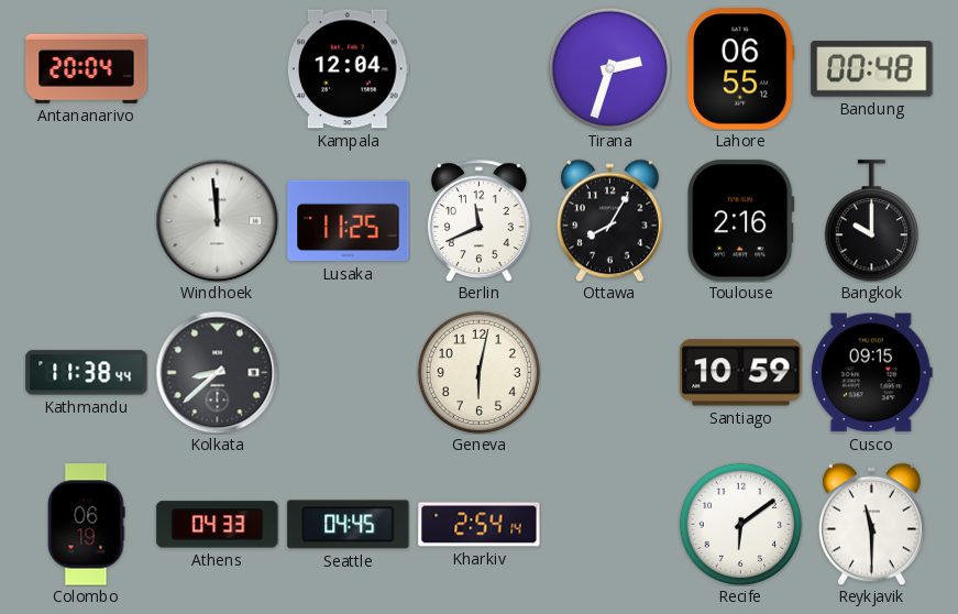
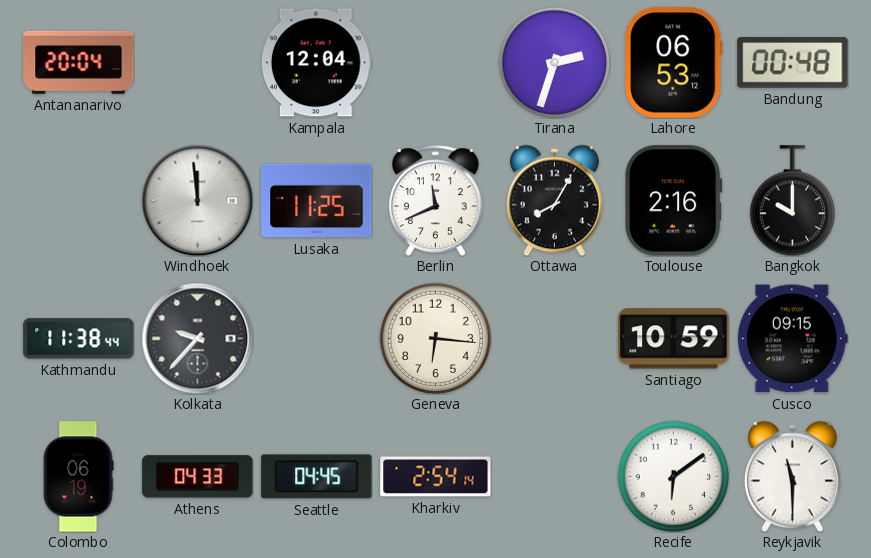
Lahore: 06:55 -> 06:53 (674, 63)
Kolkata: 8:38 -> 9:37 (197, 338)
Geneva: 6:02 -> 6:16 (435, 338)
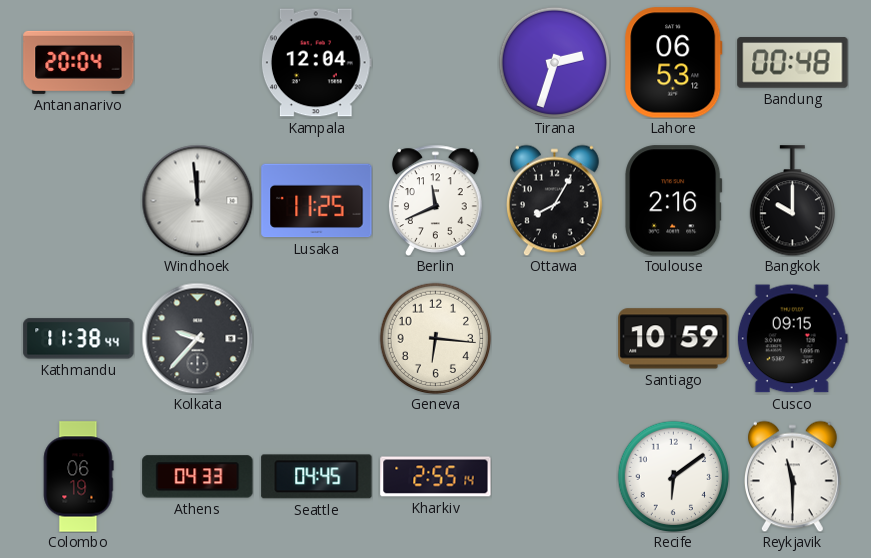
Kharkiv: 2:54 -> 2:55 (436, 477)
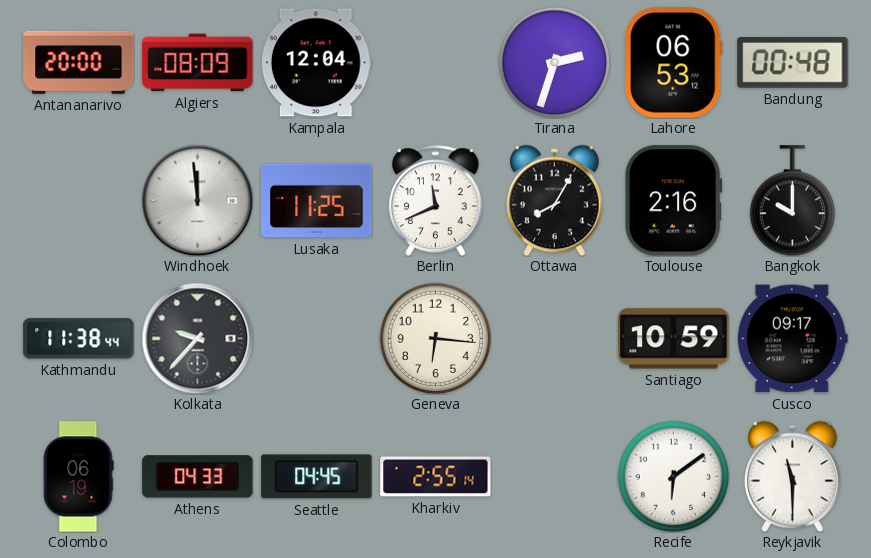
Antananarivo: 20:04 -> 20:00 (79, 62)
Algiers: none -> 08:09 (198, 63)
Cusco: 09:15 -> 09:17 (792, 339)
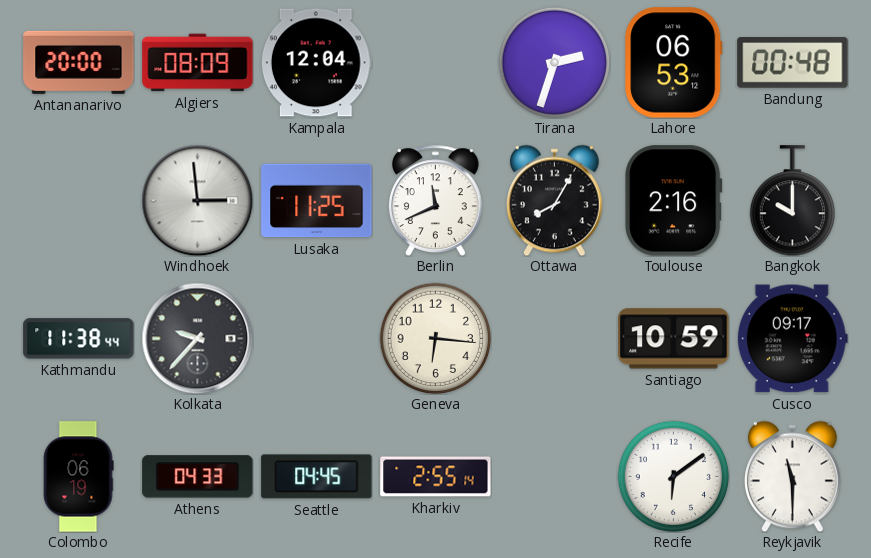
Windhoek: 11:59 -> 2:59 (197, 200)
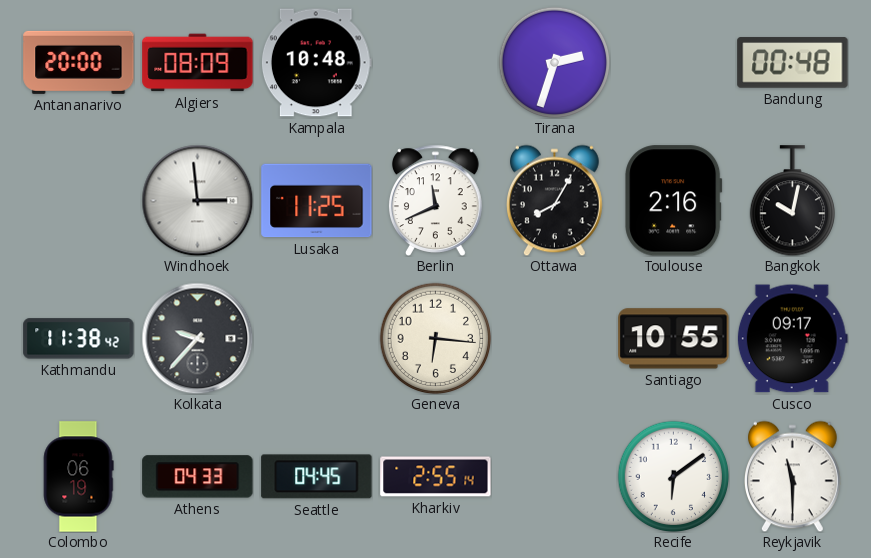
Kampala: 12:04 -> 10:48 (316, 63)
Lahore: 06:53 -> none (674, 63)
Bangkok: 10:00 -> 10:02 (792, 201)
Kathmandu: 11:38:44 -> 11:38:42 (79, 339)
Santiago: 10:59 -> 10:55 (674, 339)
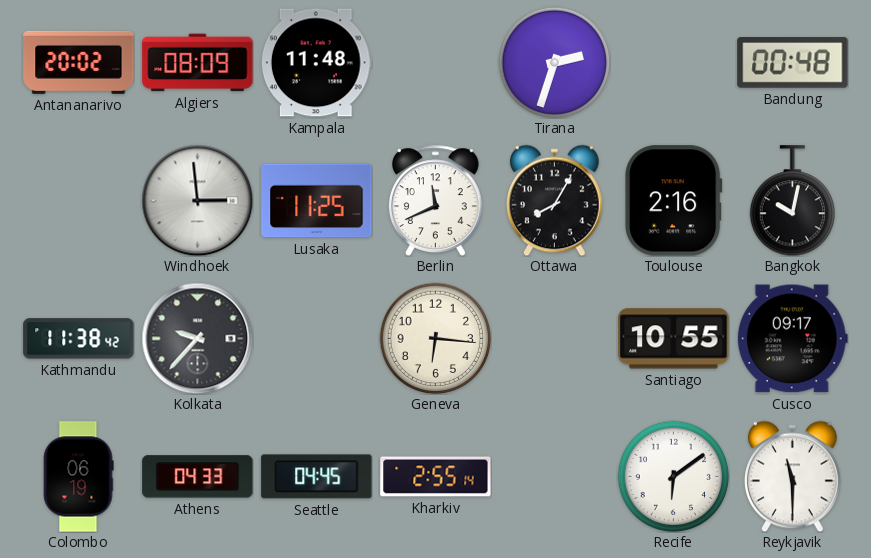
Antananarivo: 20:00 -> 20:02 (79, 62)
Kampala: 10:48 -> 11:48 (316, 63)
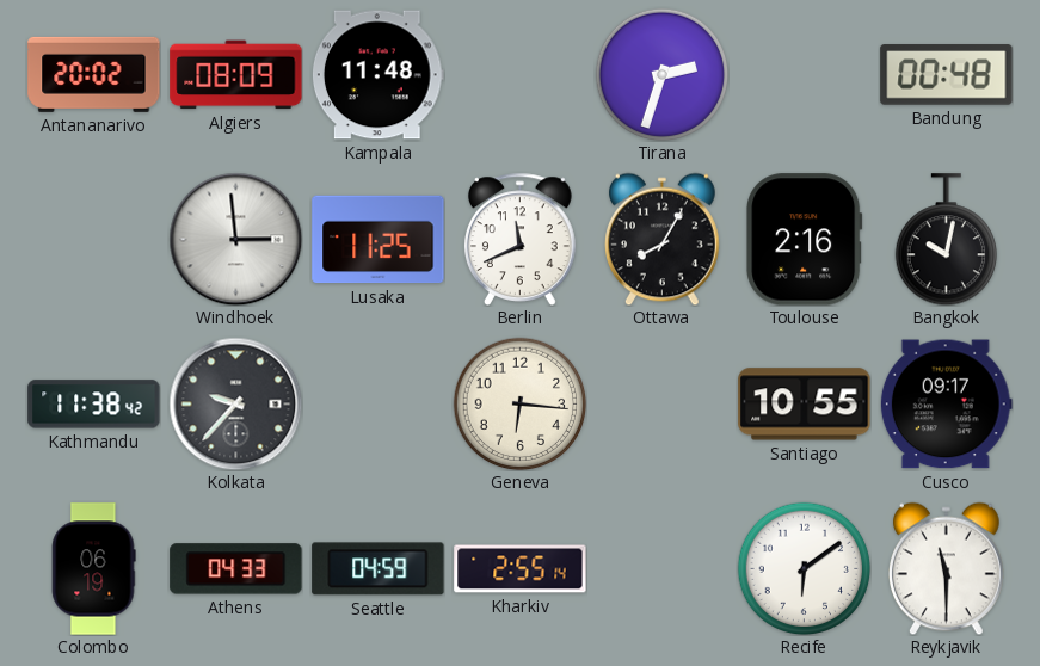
Seattle: 04:45 -> 04:59 (379, 569)
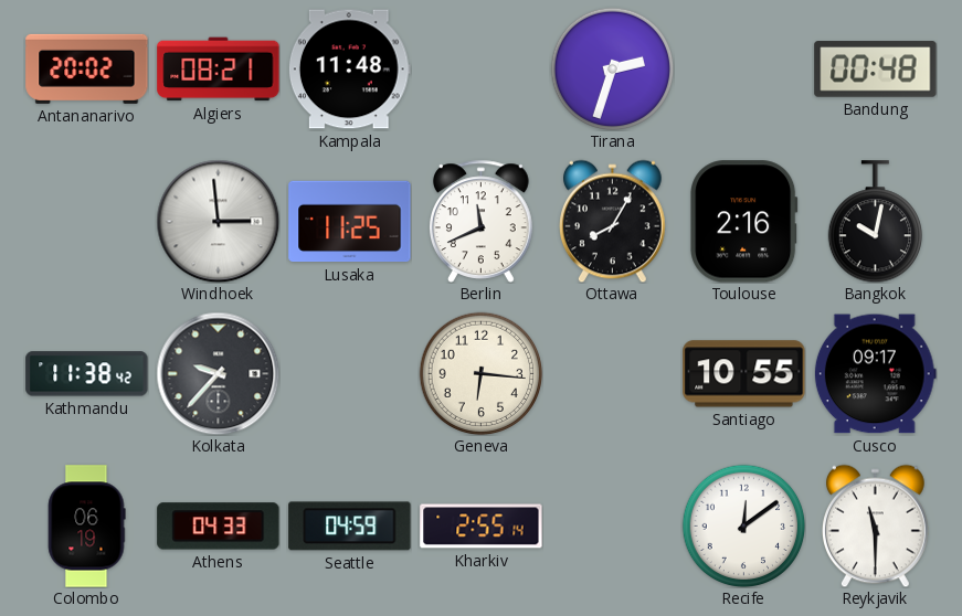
Algiers: 08:09 -> 08:21 (219, 70)
Recife: 6:09 -> 12:09 (743, 525)
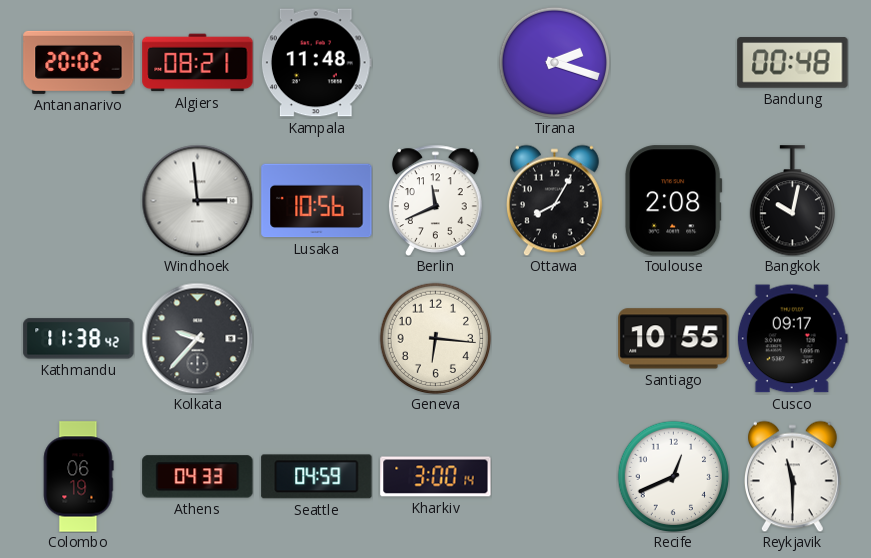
Tirana: 2:33 -> 2:18 (554, 62)
Lusaka: 11:25 -> 10:56 (317, 201)
Toulouse: 2:16 -> 2:08 (674, 201)
Kharkiv: 2:55 -> 3:00 (436, 477)
Recife: 12:09 -> 12:41 (673, 476)
